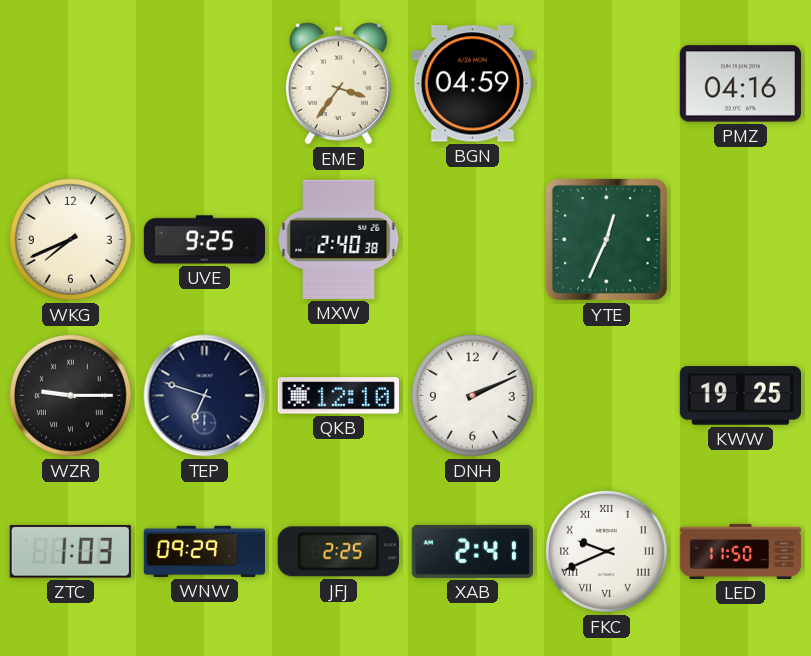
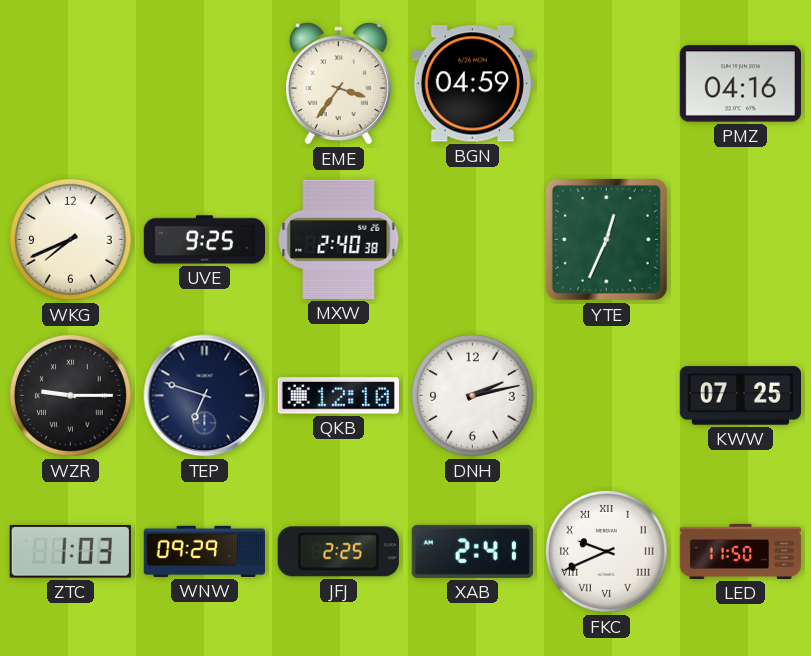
DNH: 2:11 -> 2:13 (472, 395)
KWW: 19:25 -> 07:25 (740, 396)
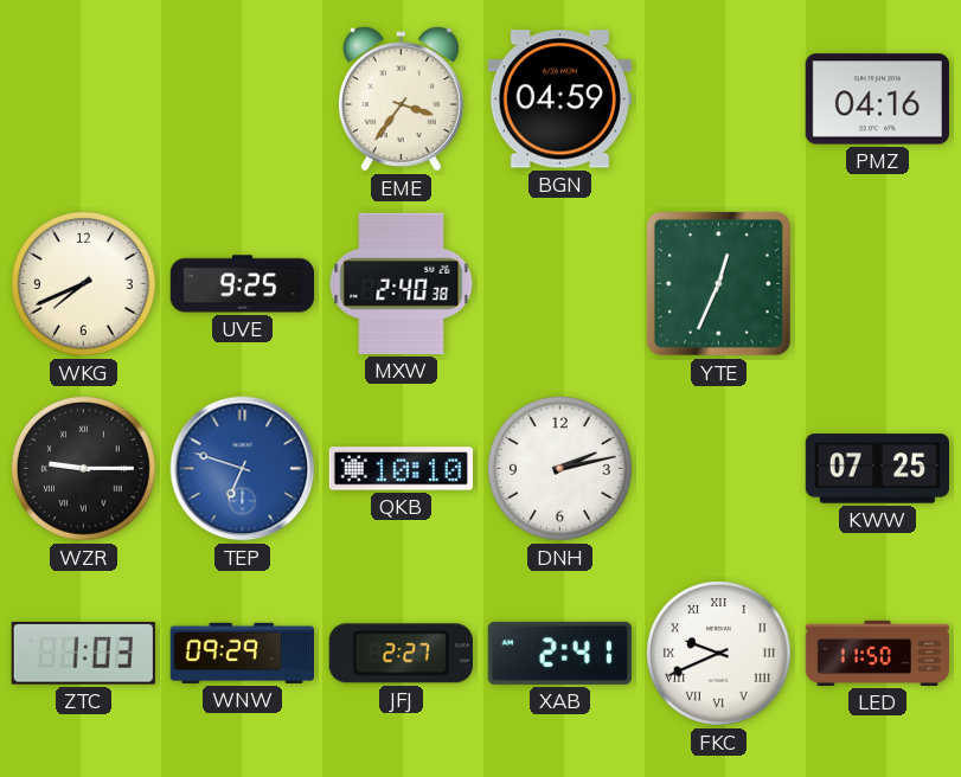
TEP dial: navy -> blue (243, 469)
QKB: 12:10 -> 10:10 (401, 469)
JFJ: 2:25 -> 2:27 (401, 654)
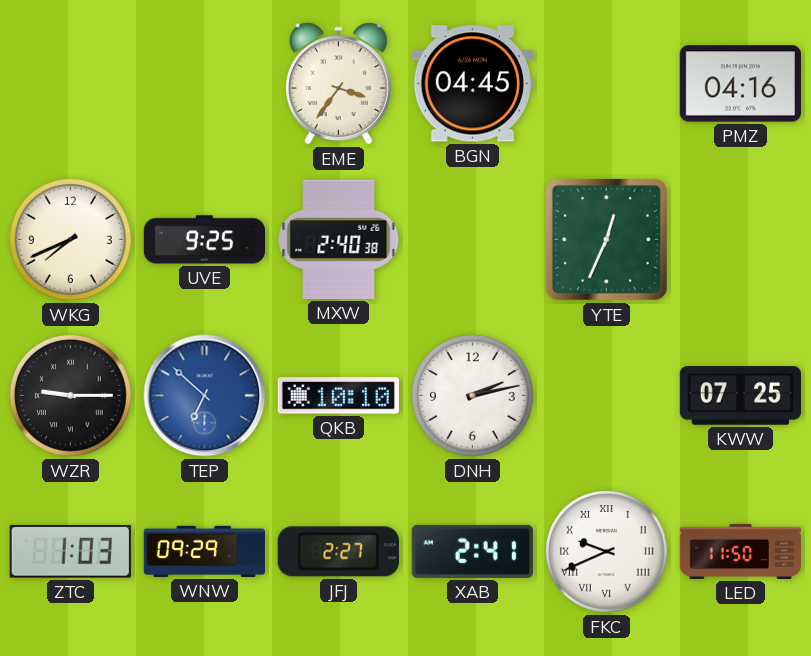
BGN: 04:59 -> 04:45 (472, 84)
TEP: 6:48 -> 6:52 (205, 396)
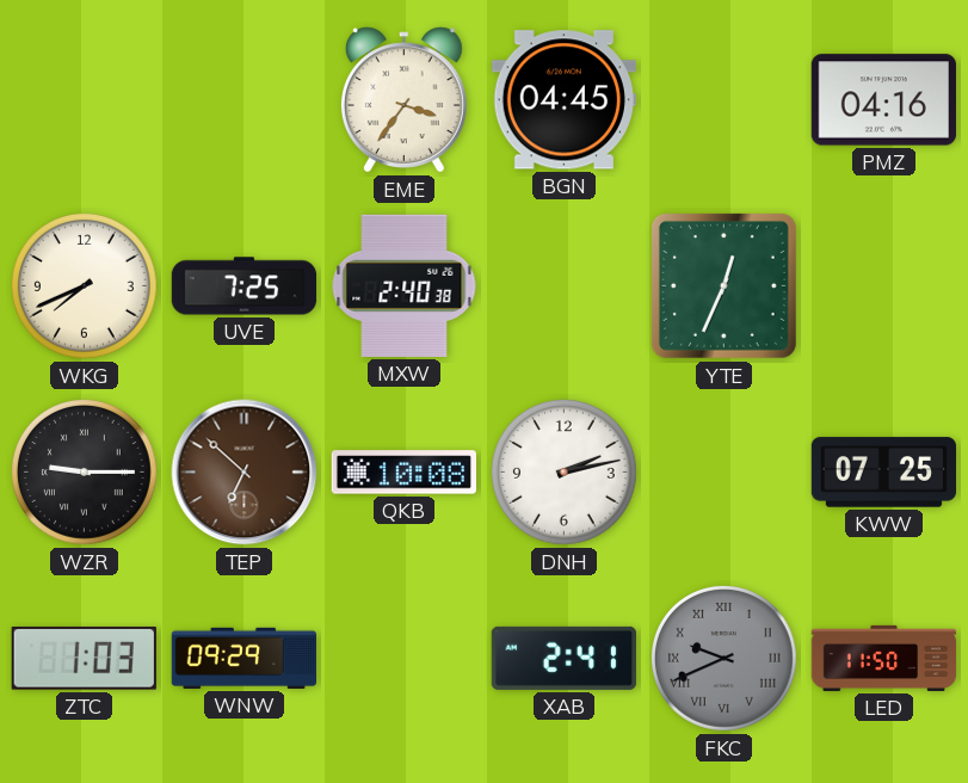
UVE: 9:25 -> 7:25 (245, 286)
TEP dial: blue -> brown (245, 473)
QKB: 10:10 -> 10:08 (403, 473)
JFJ: 2:27 -> none (338, 552)
FKC dial: white -> grey (723, 658)
